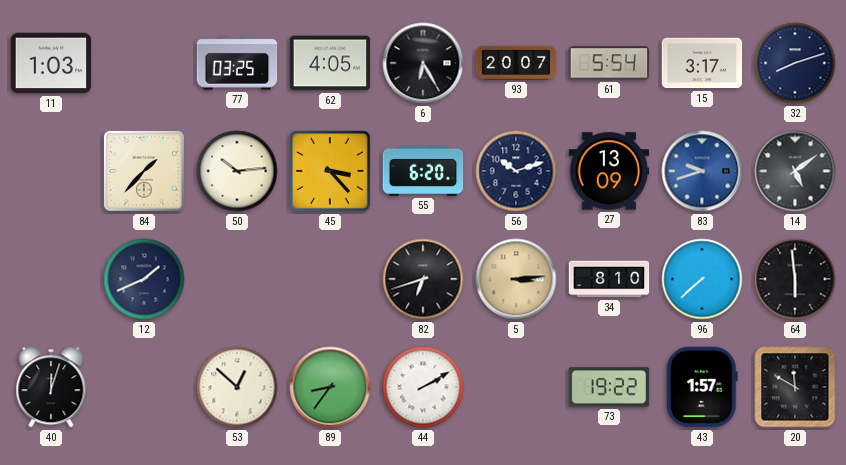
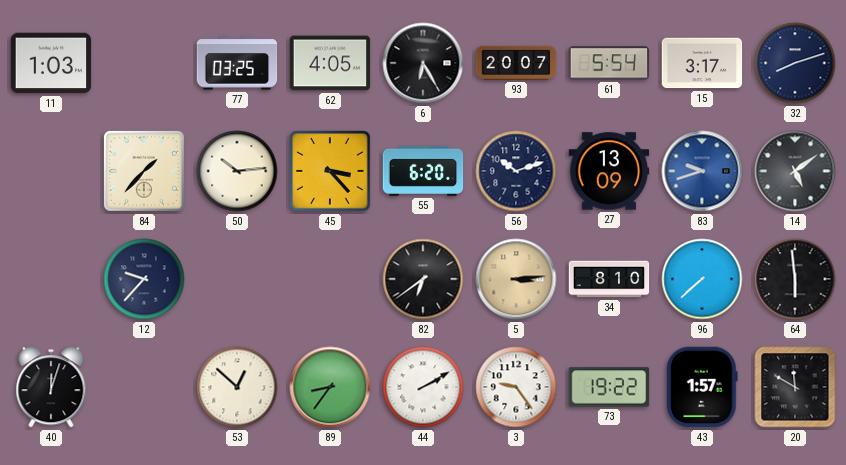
12: 1:41 -> 9:37 (144, 279)
82: 6:42 -> 6:39 (423, 279)
3: none -> 9:24 (516, 387)
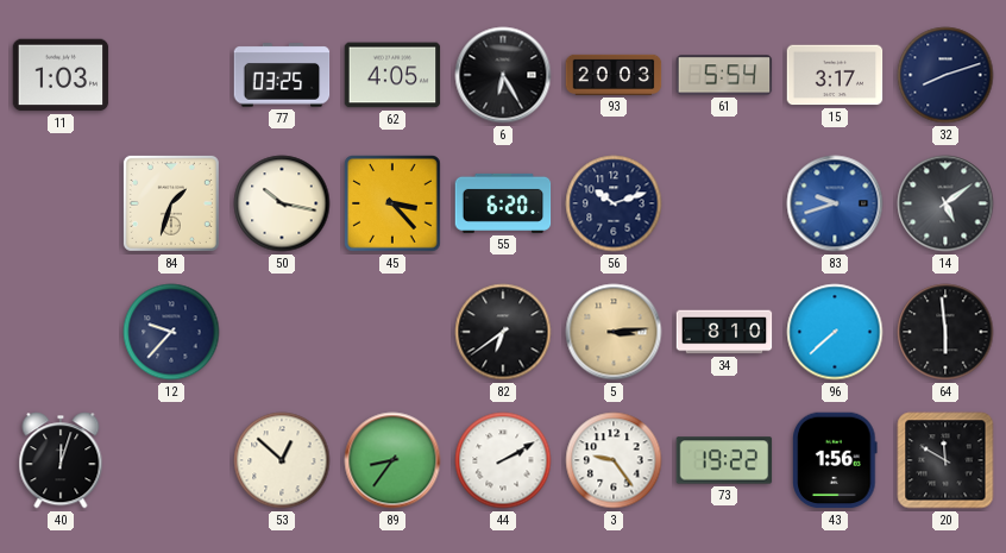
93: 20:07 -> 20:03 (614, 75)
84: 1:37 -> 1:33 (171, 203)
50: 10:14 -> 10:17 (282, 203)
27: 13:09 -> none (609, 171)
43: 1:57 -> 1:56 (835, 460)
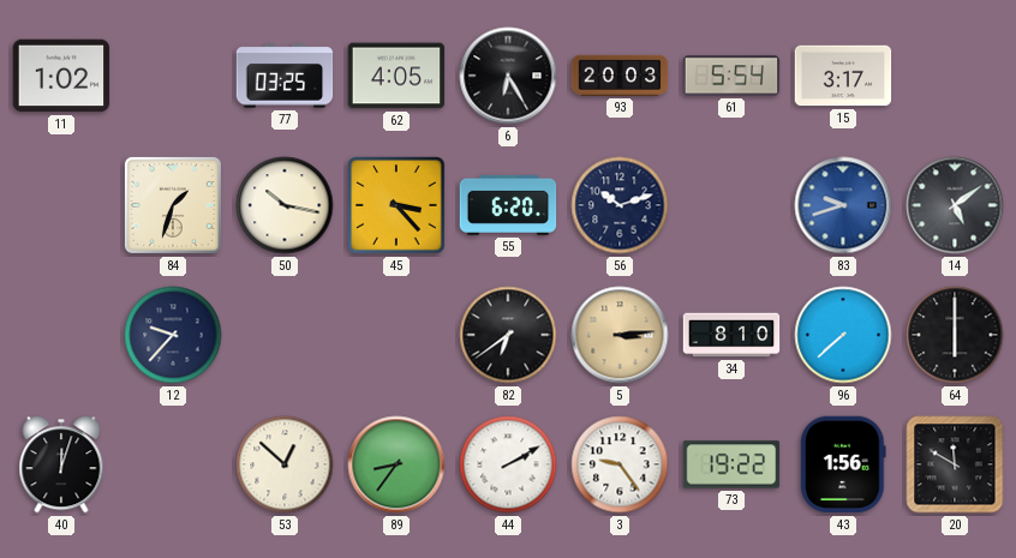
11: 1:03 -> 1:02 (61, 76)
32: 8:12 -> none (945, 75)
64: 5:59 -> 6:00 (955, 335)
